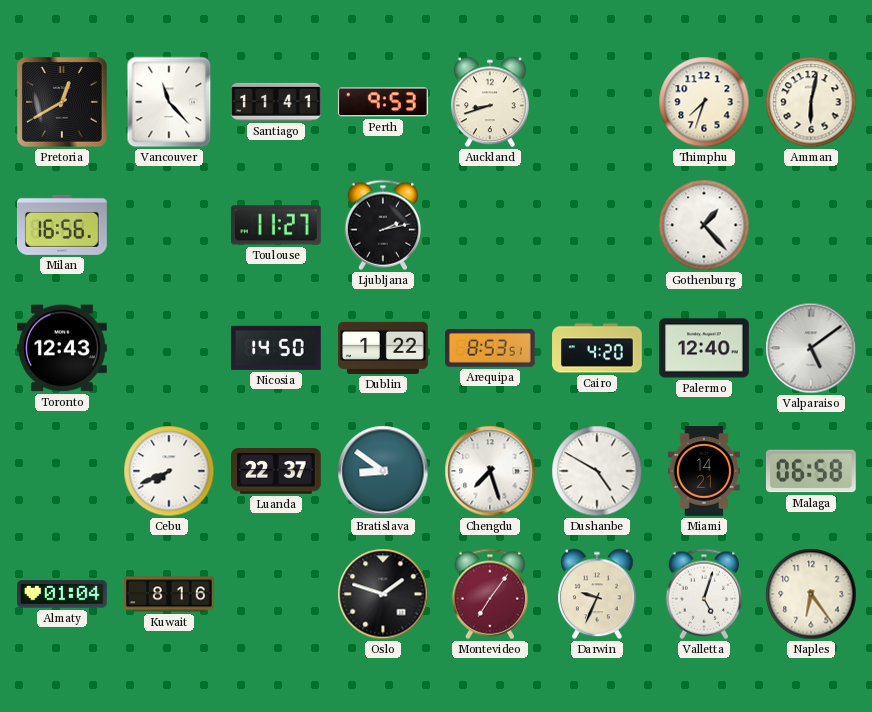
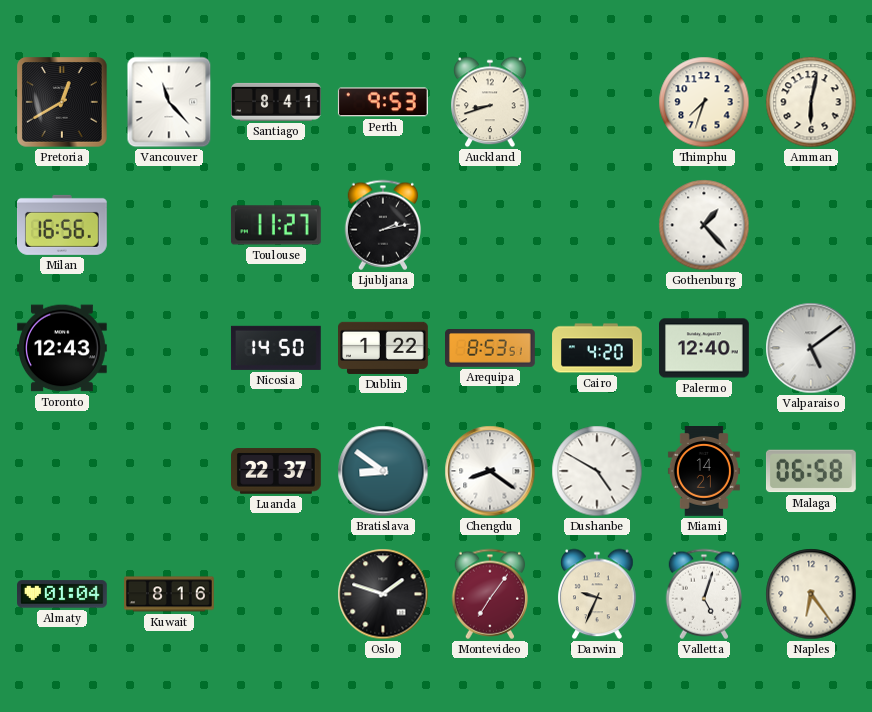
Santiago: 11:41 -> 8:41 (277, 102)
Cebu: 7:41 -> none (169, 471)
Chengdu: 7:27 -> 8:21 (490, 471)
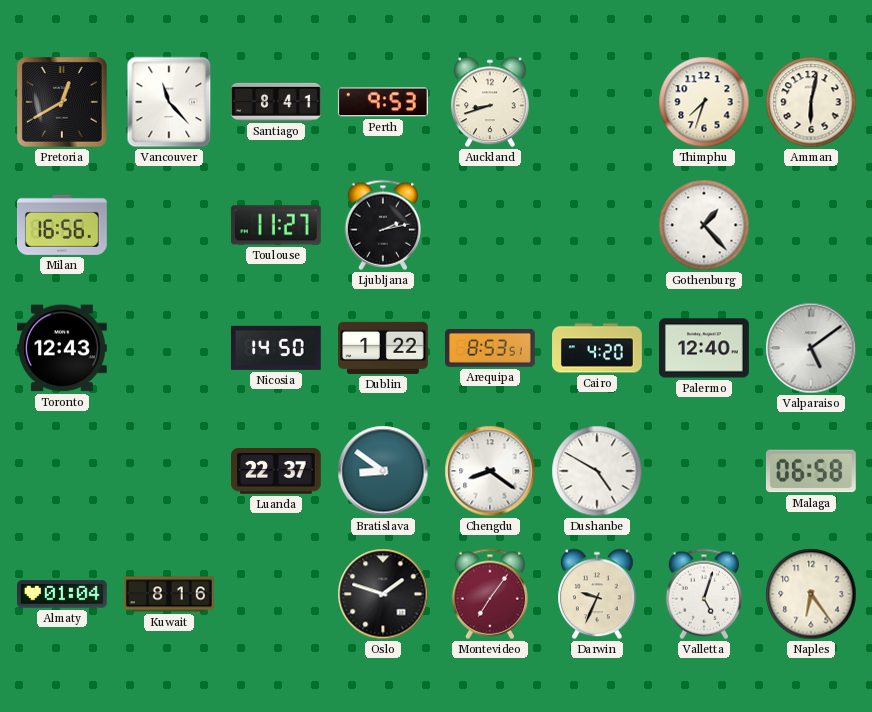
Miami: 14:21 -> none (704, 472)
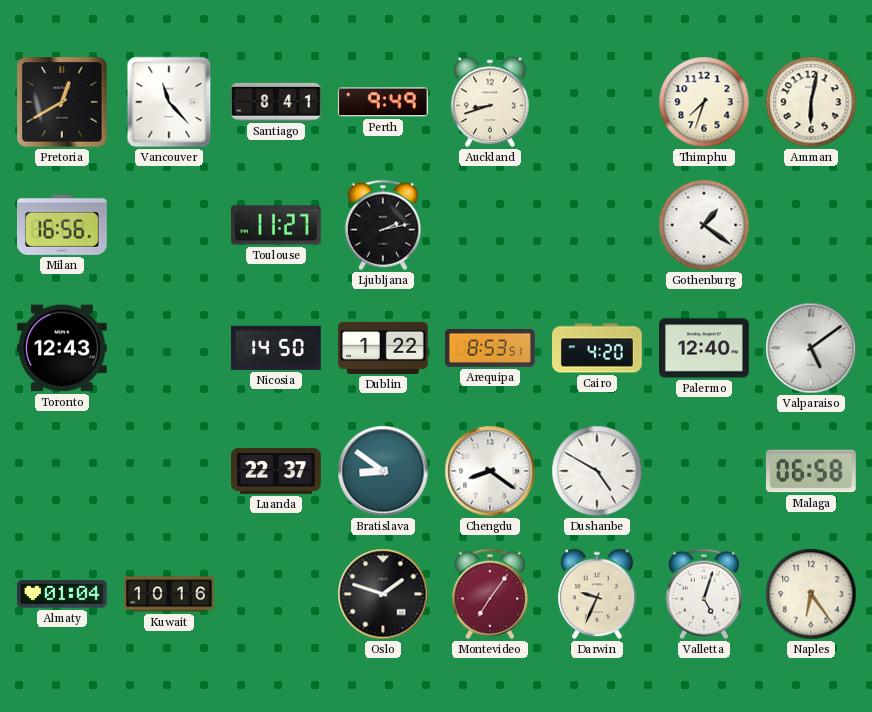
Perth: 9:53 -> 9:49 (383, 102)
Gothenburg: 1:23 -> 1:21 (704, 225)
Kuwait: 8:16 -> 10:16 (169, 594)
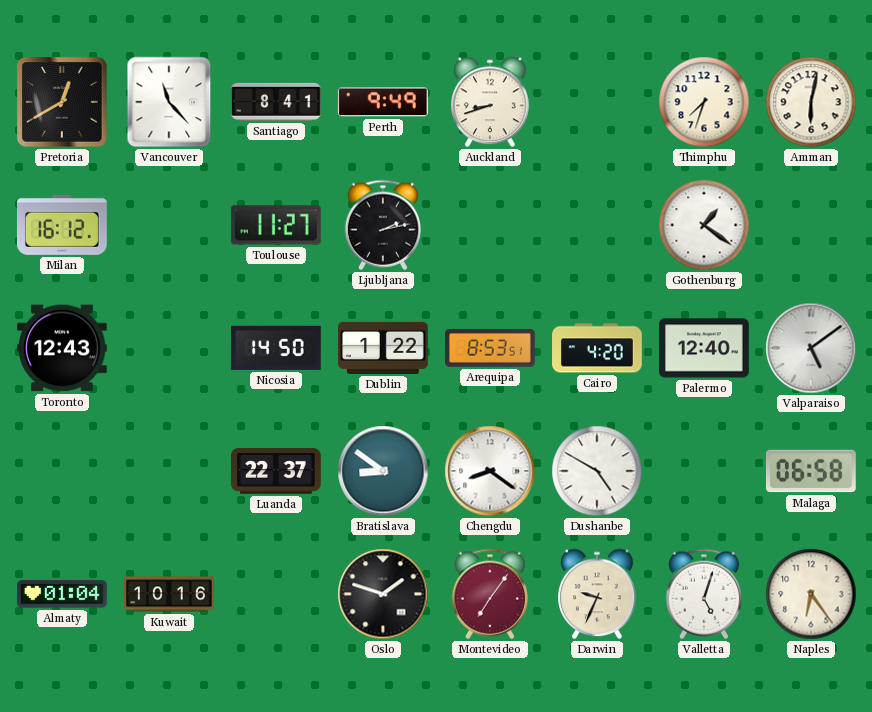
Milan: 16:56 -> 16:12 (63, 225)
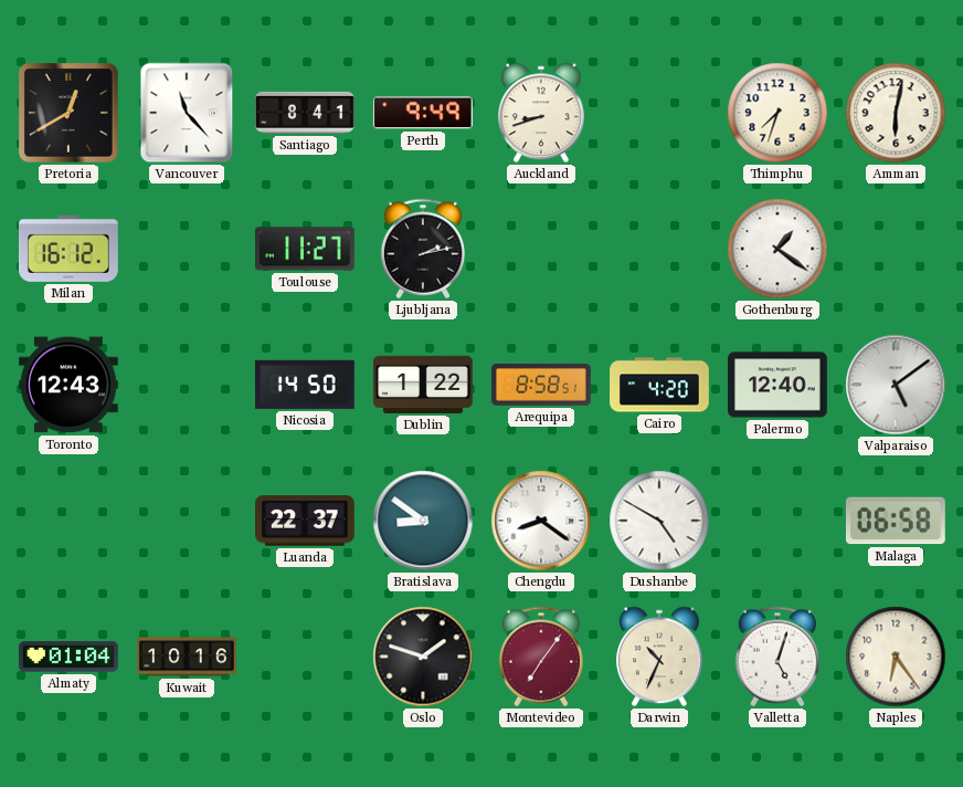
Arequipa: 8:53 -> 8:58 (542, 386)
Darwin: 9:34 -> 10:34 (659, 657)
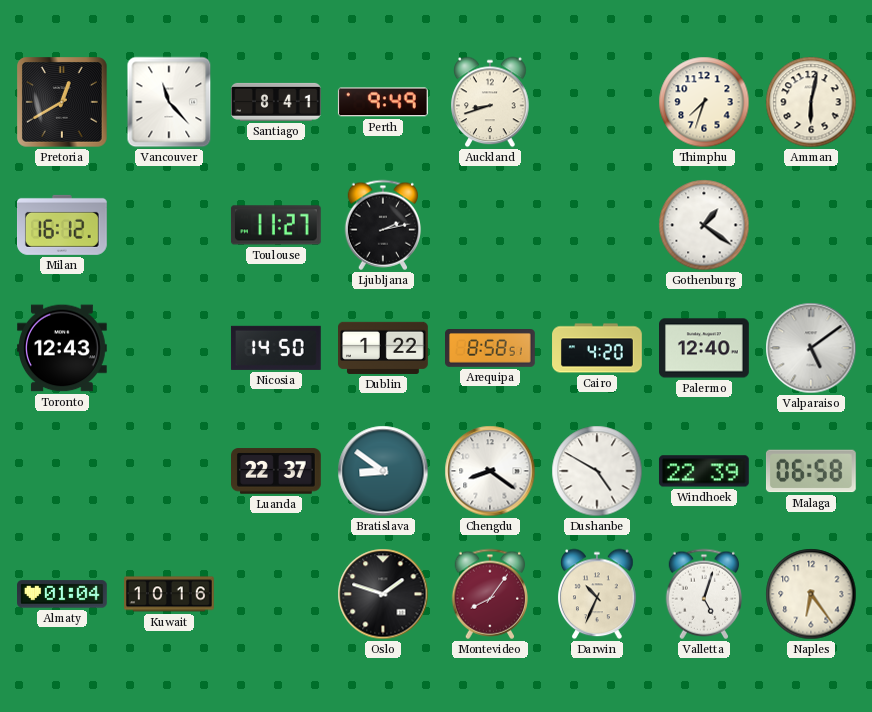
Windhoek: none -> 22:39 (704, 471)
Montevideo: 7:06 -> 8:06 (489, 594)
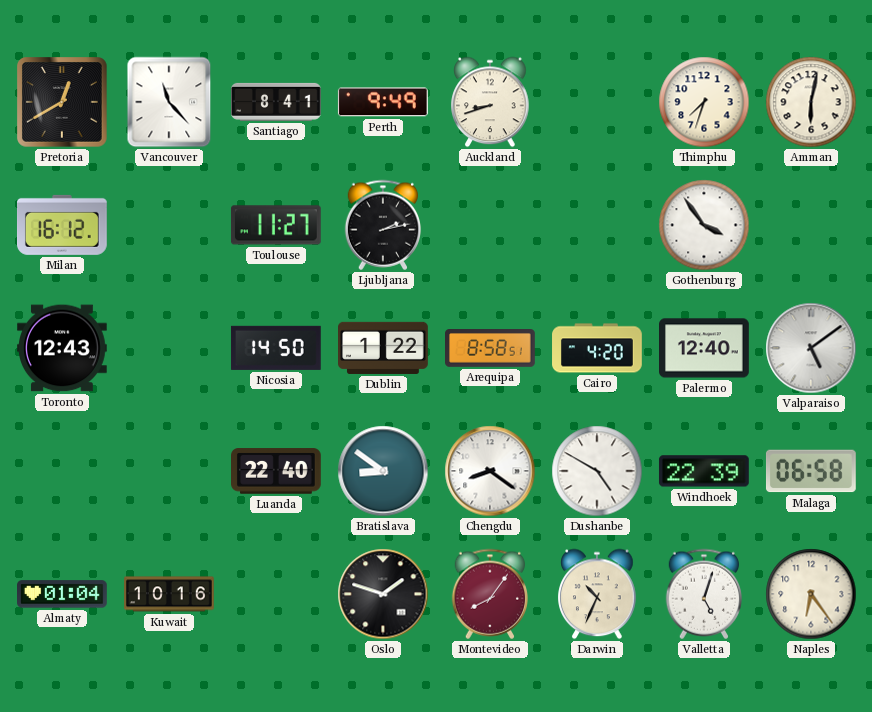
Gothenburg: 1:21 -> 3:54 (704, 225)
Luanda: 22:37 -> 22:40 (277, 471)
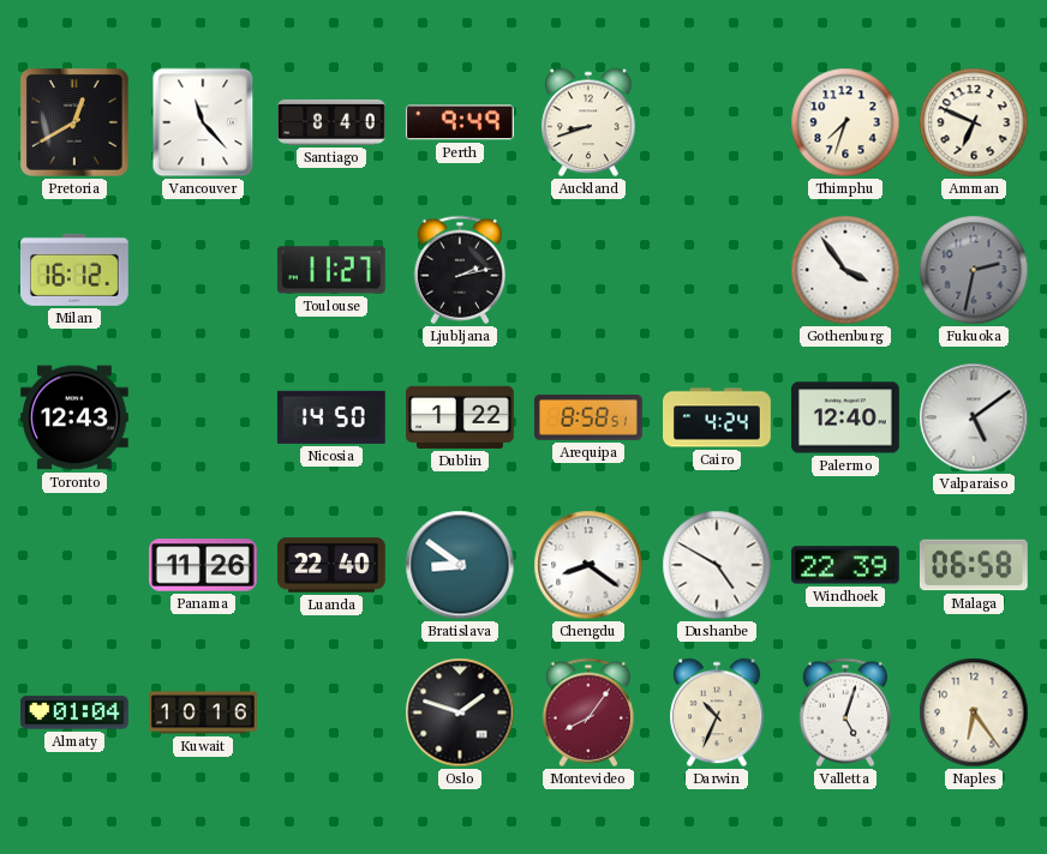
Santiago: 8:41 -> 8:40 (333, 122)
Amman: 6:02 -> 6:49 (974, 122)
Fukuoka: none -> 2:32 (974, 270)
Cairo: 4:20 -> 4:24 (717, 417)
Panama: none -> 11:26 (204, 565)
